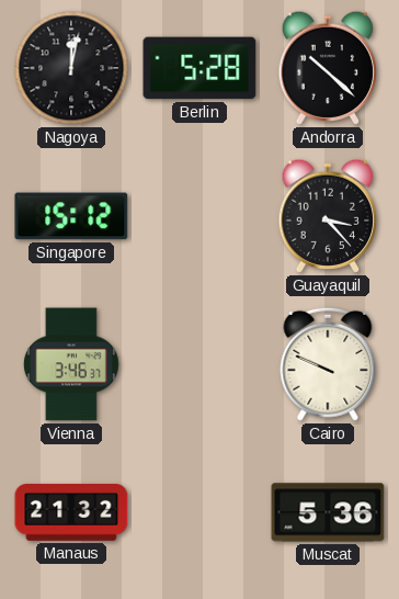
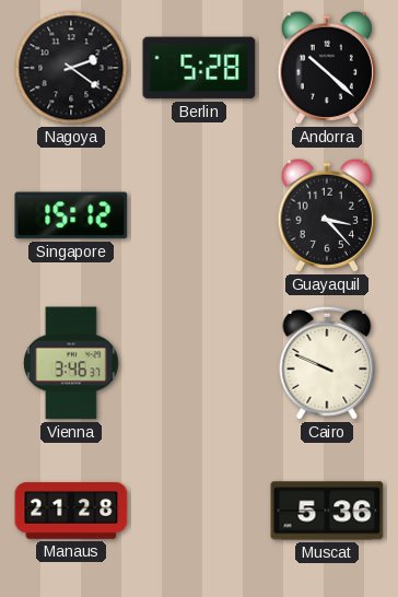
Nagoya: 12:02 -> 2:21 (71, 68)
Manaus: 21:32 -> 21:28 (71, 512)
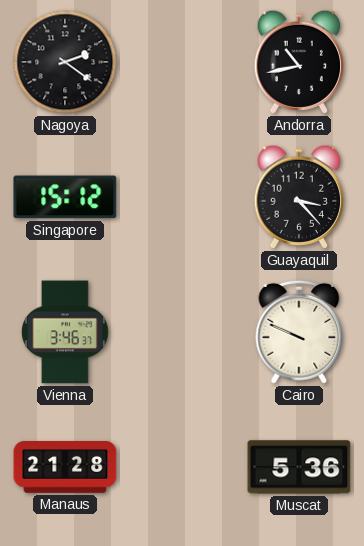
Berlin: 5:28 -> none (199, 68)
Andorra: 10:22 -> 10:43 (299, 62)
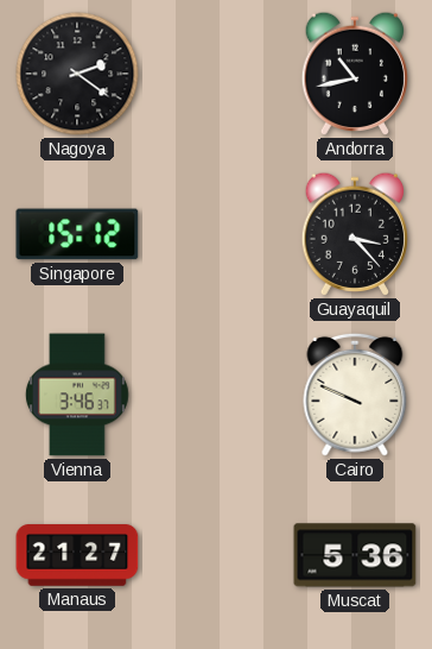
Manaus: 21:28 -> 21:27 (77, 556)
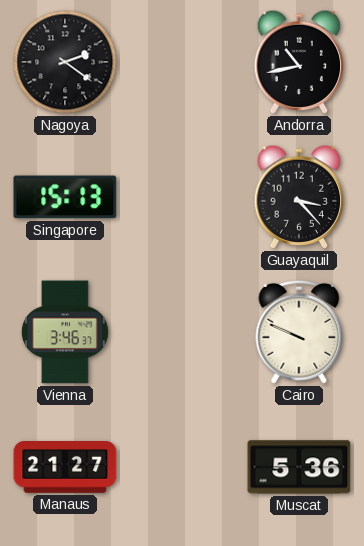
Singapore: 15:12 -> 15:13 (65, 197)
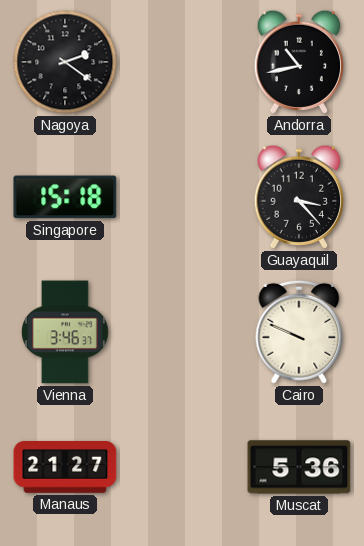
Singapore: 15:13 -> 15:18 (65, 197)
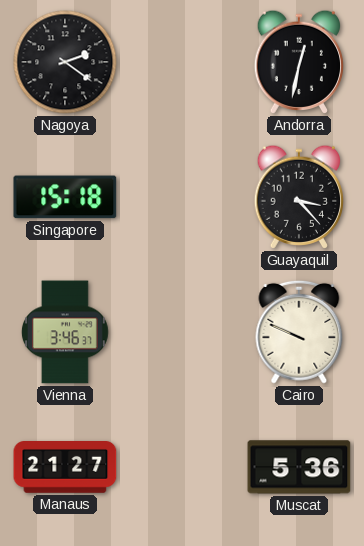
Andorra: 10:43 -> 12:32 (299, 62)
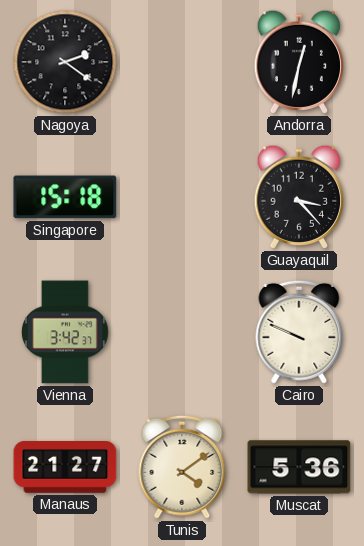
Vienna: 3:46 -> 3:42 (65, 332)
Tunis: none -> 4:09 (182, 467)
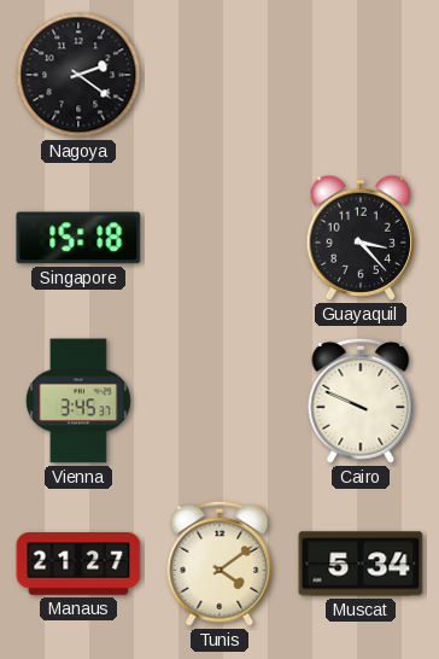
Andorra: 12:32 -> none (299, 62)
Vienna: 3:42 -> 3:45 (78, 401)
Muscat: 5:36 -> 5:34 (361, 564)
